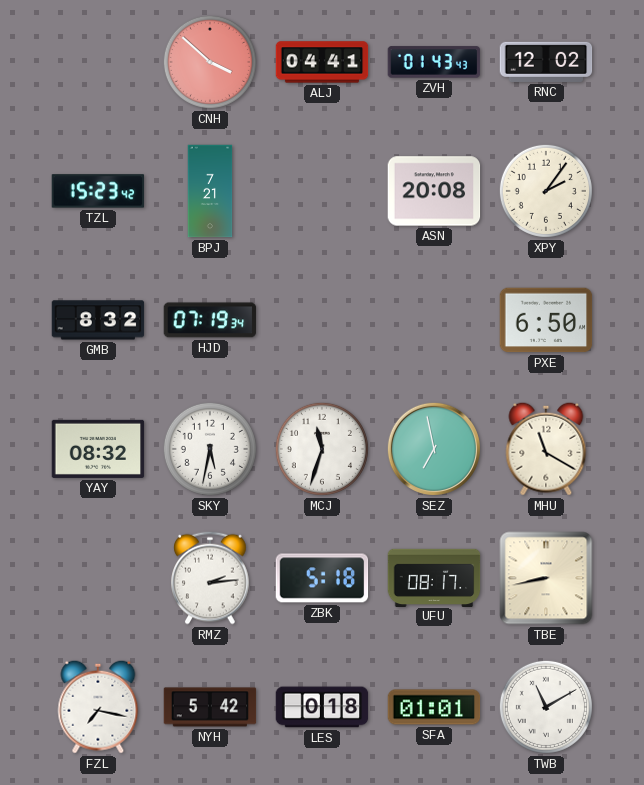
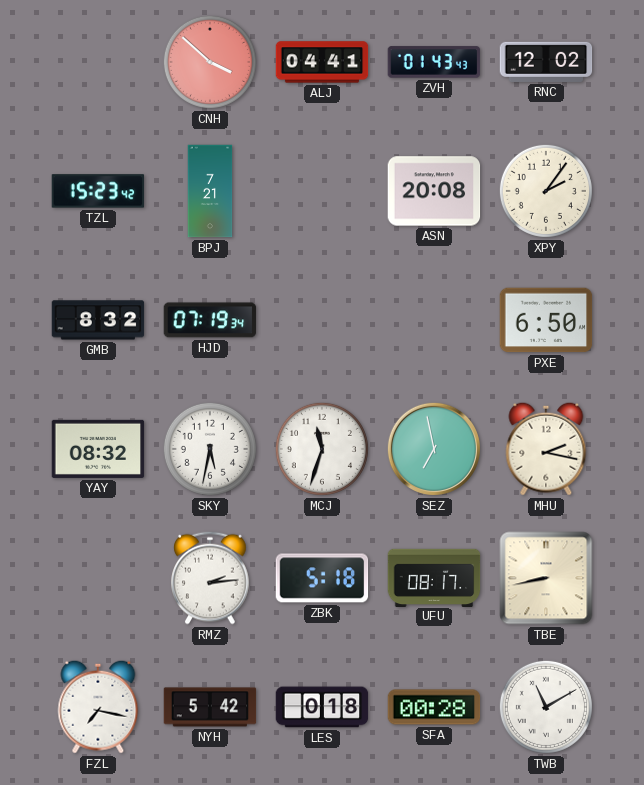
MHU: 11:20 -> 2:17 (546, 449)
SFA: 01:01 -> 00:28 (434, 707)
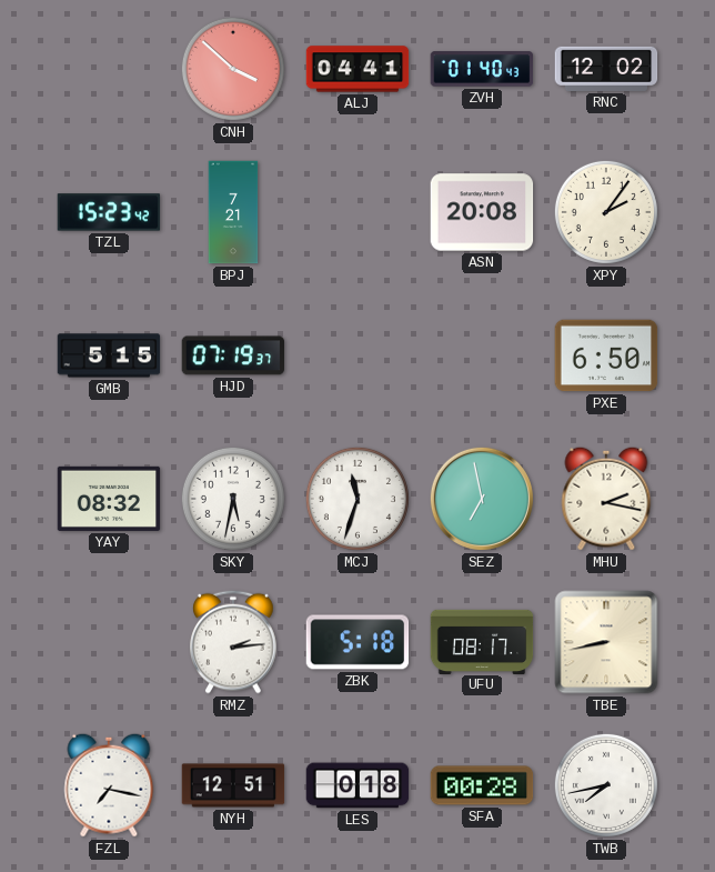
ZVH: 01:43 -> 01:40 (482, 69)
GMB: 8:32 -> 5:15 (109, 355)
HJD: 07:19:34 -> 07:19:37 (233, 355)
NYH: 5:42 -> 12:51 (233, 785)
TWB: 11:10 -> 7:43 (606, 785)
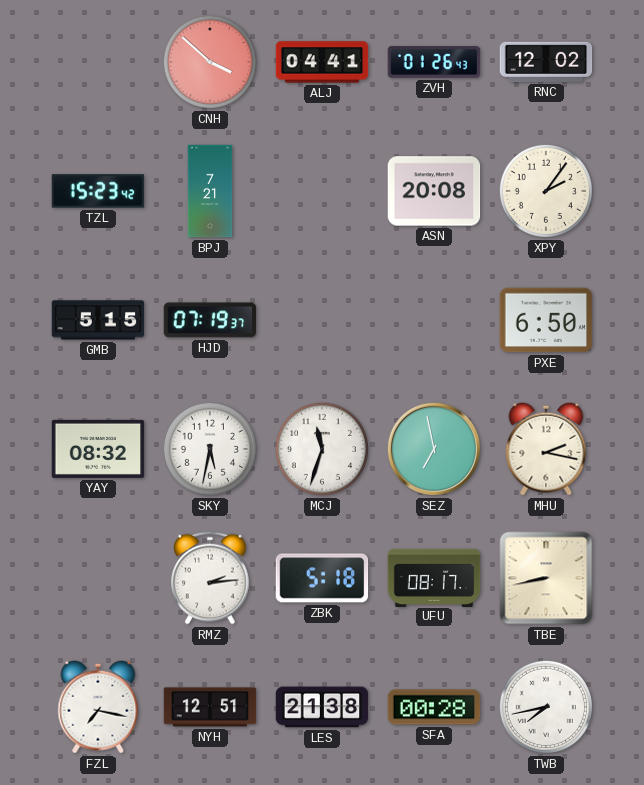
ZVH: 01:40 -> 01:26 (434, 62)
LES: 0:18 -> 21:38 (322, 707)
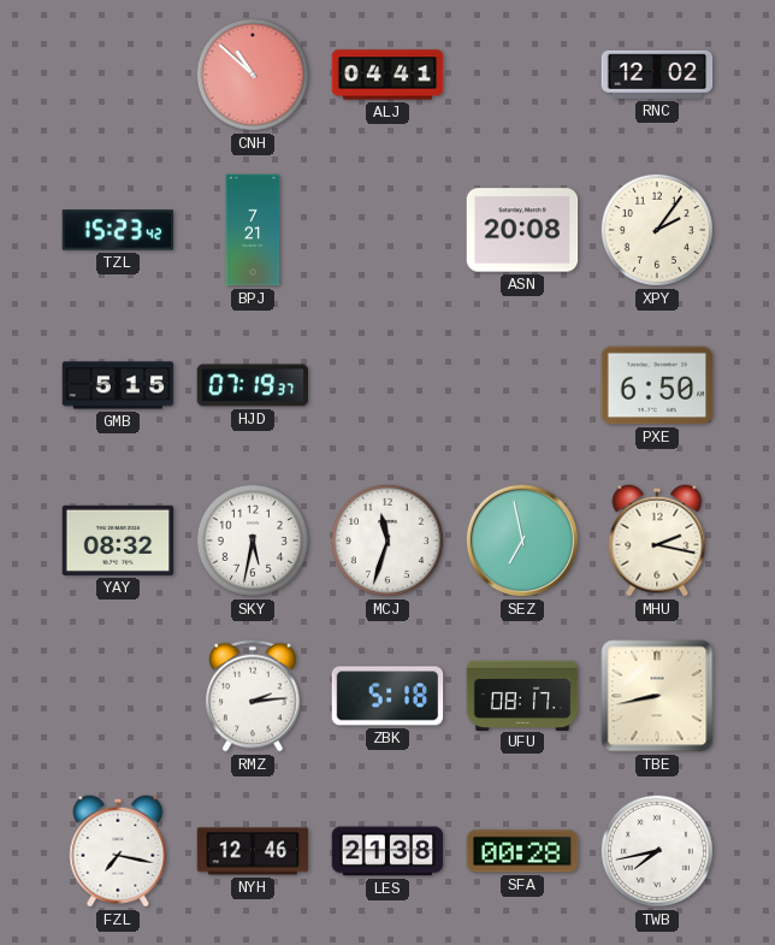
CNH: 3:52 -> 10:52 (253, 75)
ZVH: 01:26 -> none (434, 62)
NYH: 12:51 -> 12:46 (253, 851)
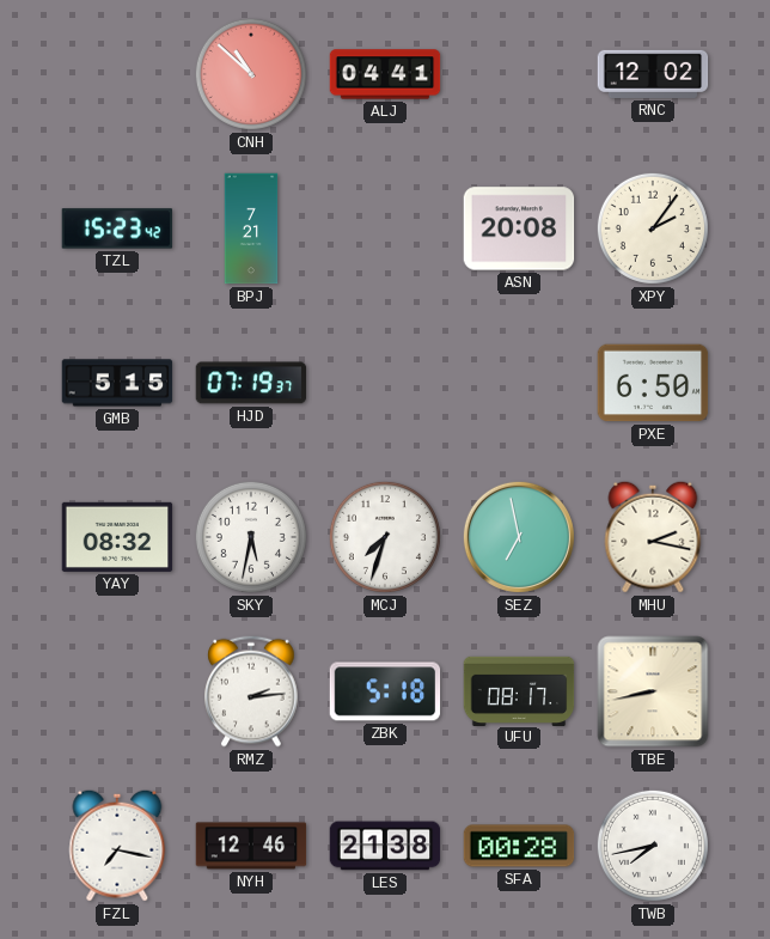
MCJ: 11:33 -> 7:33 (385, 537)
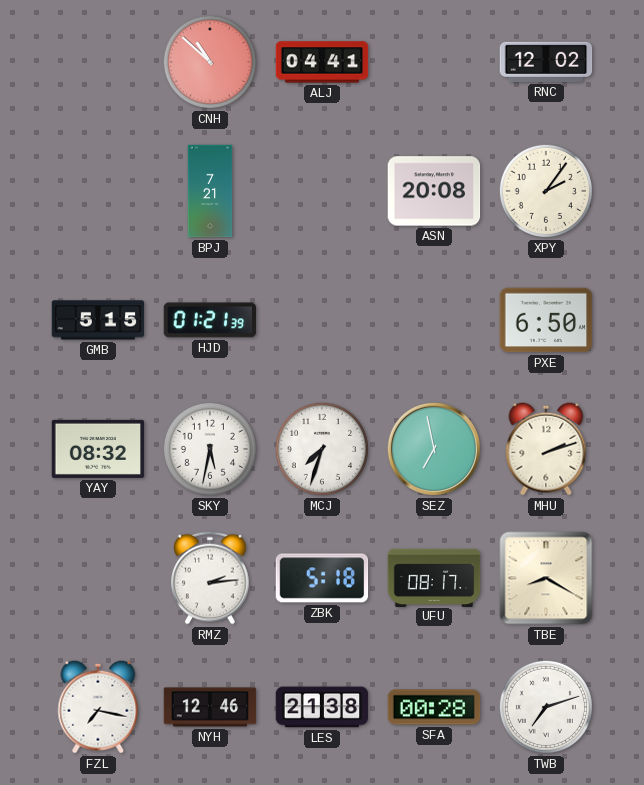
TZL: 15:23 -> none (117, 228)
HJD: 07:19 -> 01:21 (210, 320)
MHU: 2:17 -> 2:12 (546, 449)
TBE: 8:43 -> 8:20 (546, 578)
TWB: 7:43 -> 7:12 (546, 707)
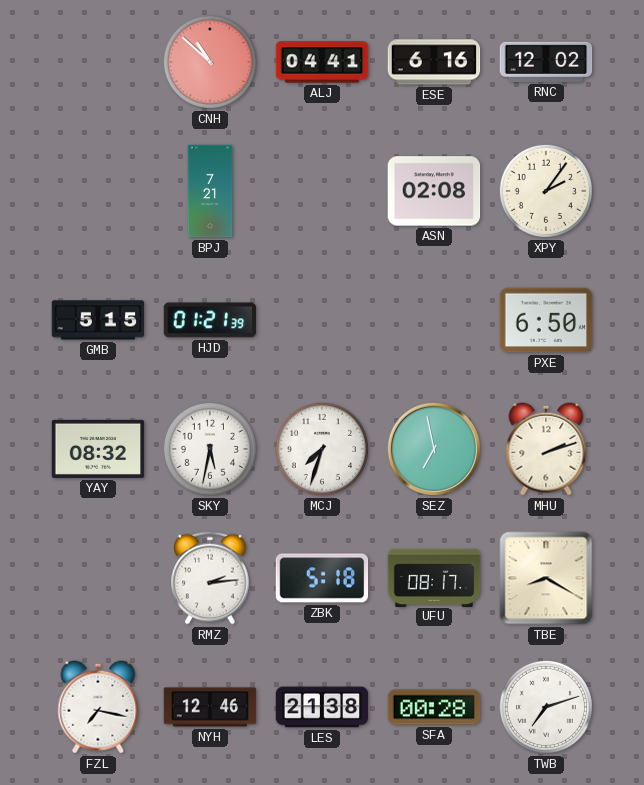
ESE: none -> 6:16 (434, 62)
ASN: 20:08 -> 02:08 (434, 191)
